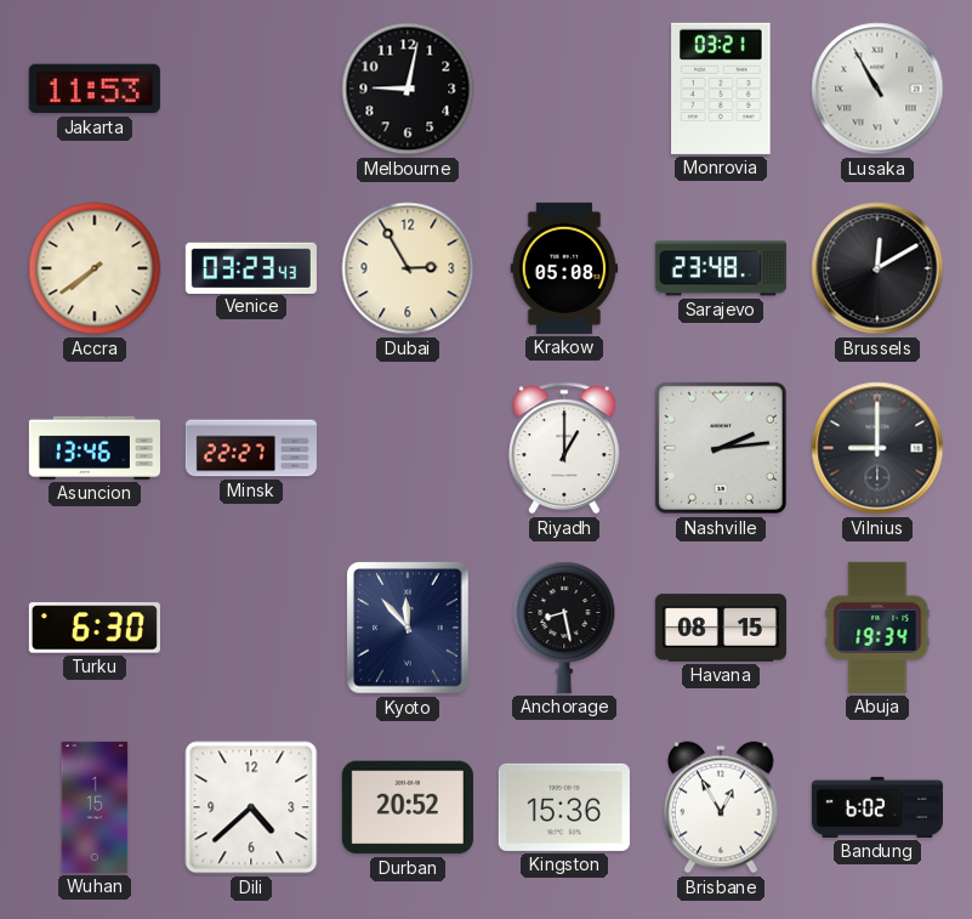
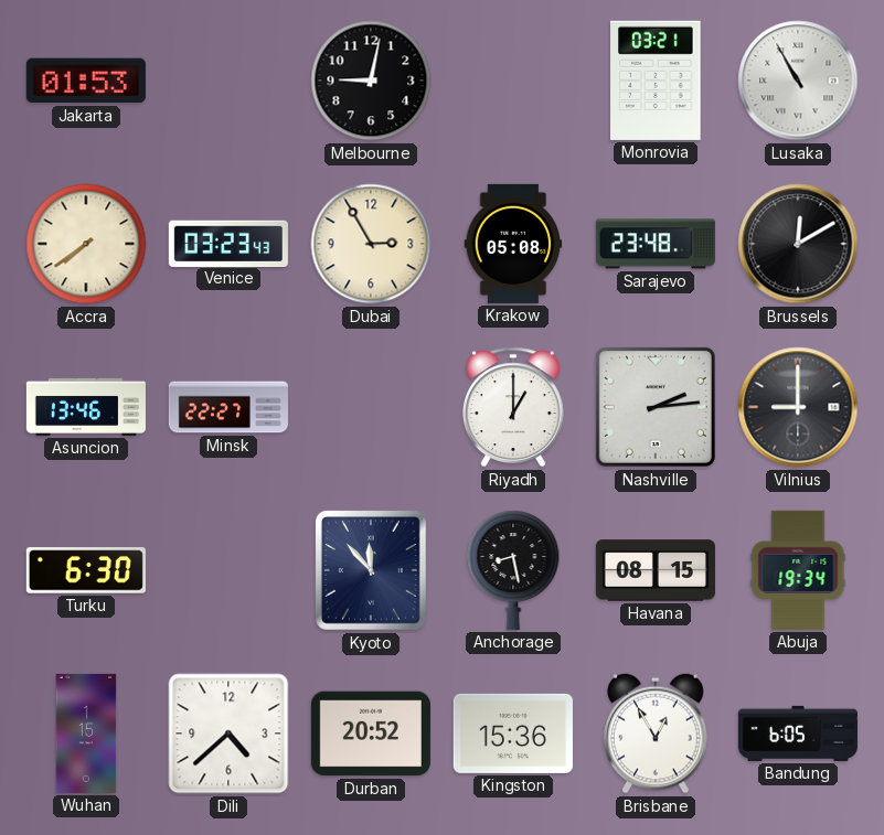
Jakarta: 11:53 -> 01:53 (86, 81)
Bandung: 6:02 -> 6:05 (798, 734)
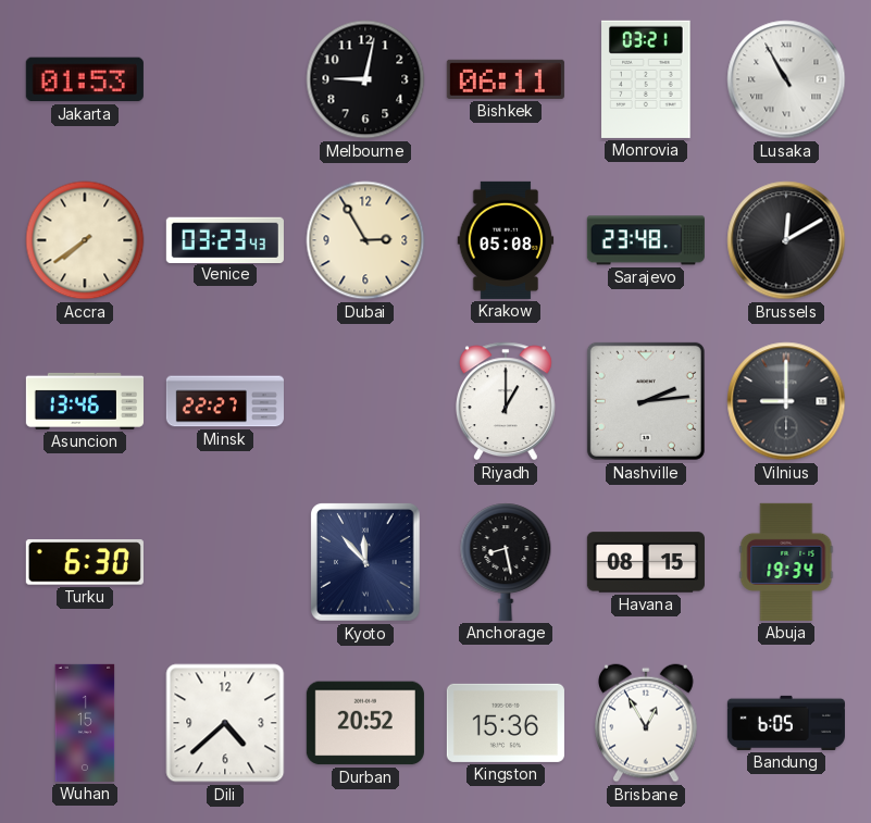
Bishkek: none -> 06:11 (506, 79)
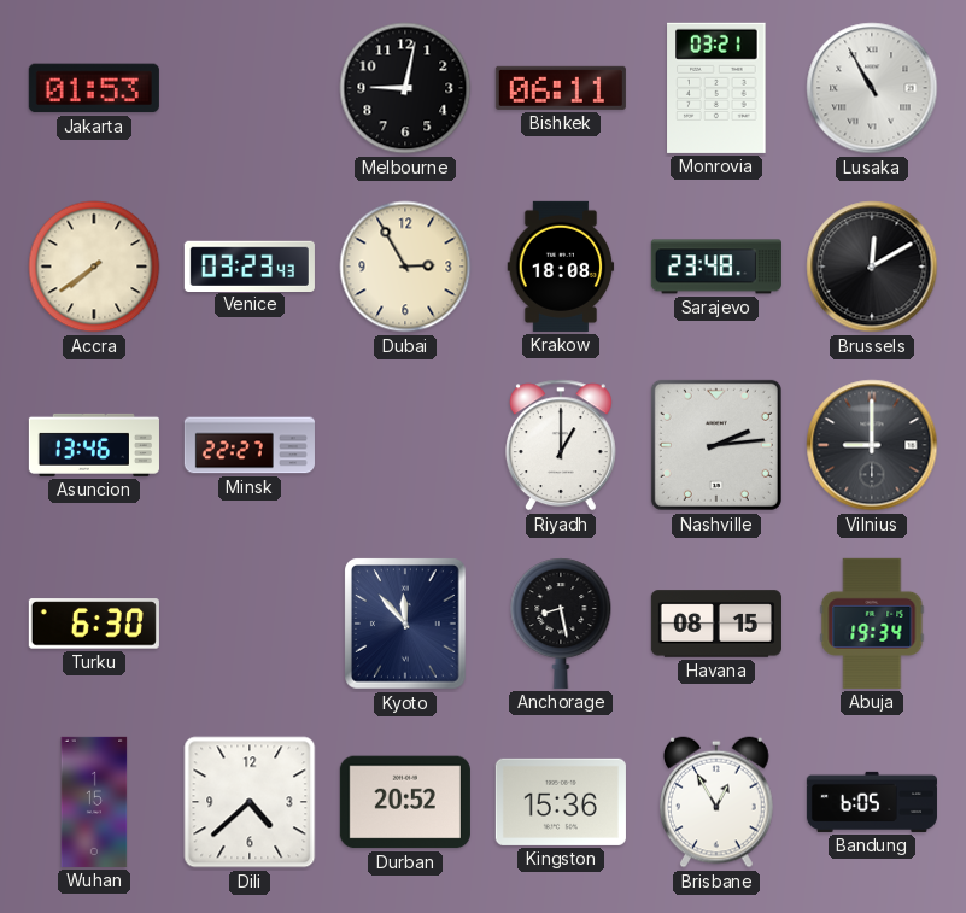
Krakow: 05:08 -> 18:08 (561, 267)
